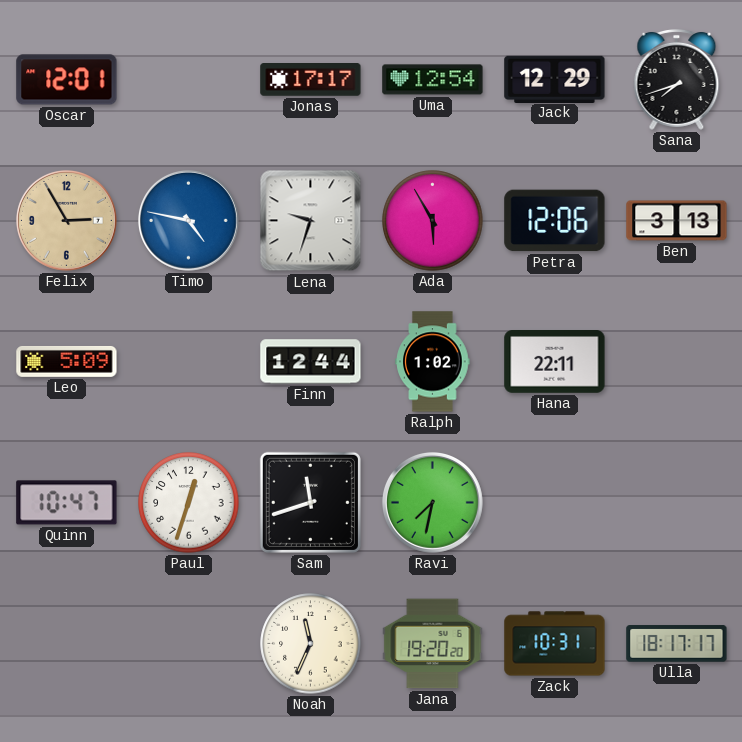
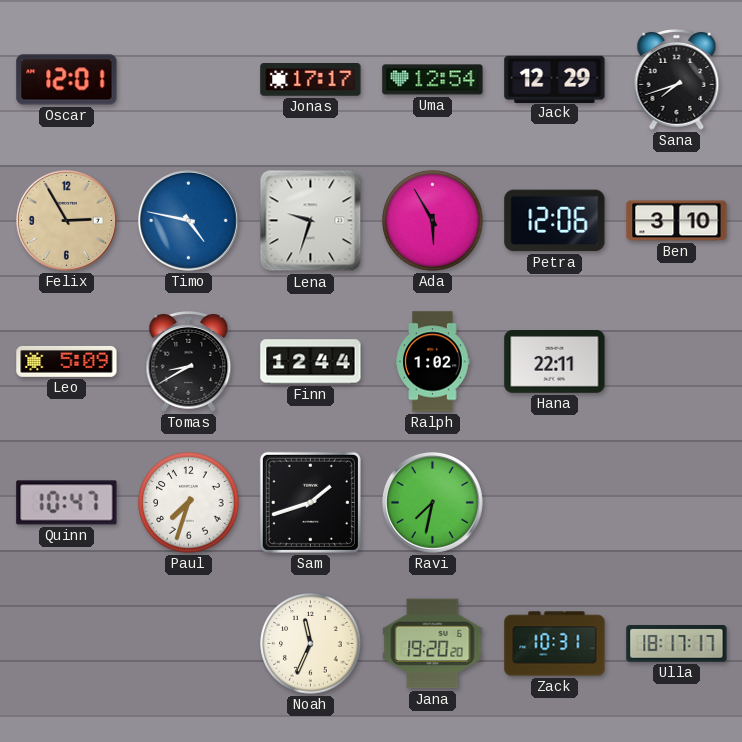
Ben: 3:13 -> 3:10 (677, 221)
Tomas: none -> 8:40 (189, 361)
Paul: 12:33 -> 7:33 (189, 503)
Sam: 11:42 -> 1:42 (310, 502)
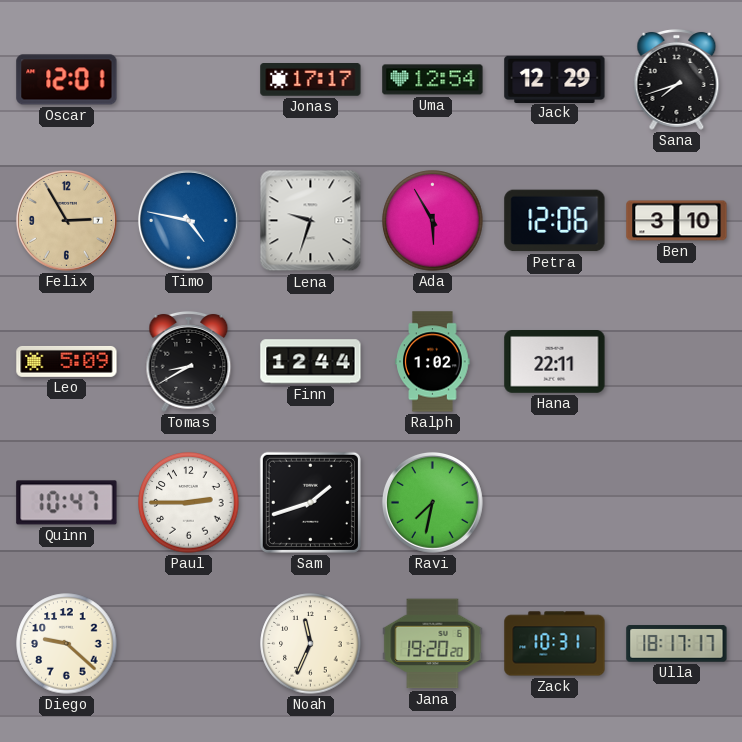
Paul: 7:33 -> 2:45 (189, 503)
Diego: none -> 9:22 (67, 644)
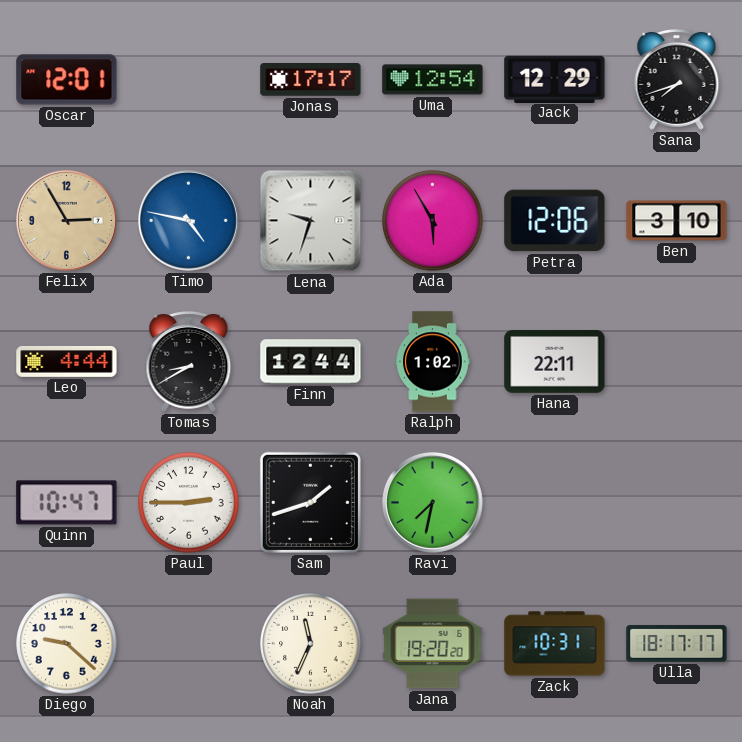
Leo: 5:09 -> 4:44 (67, 361)
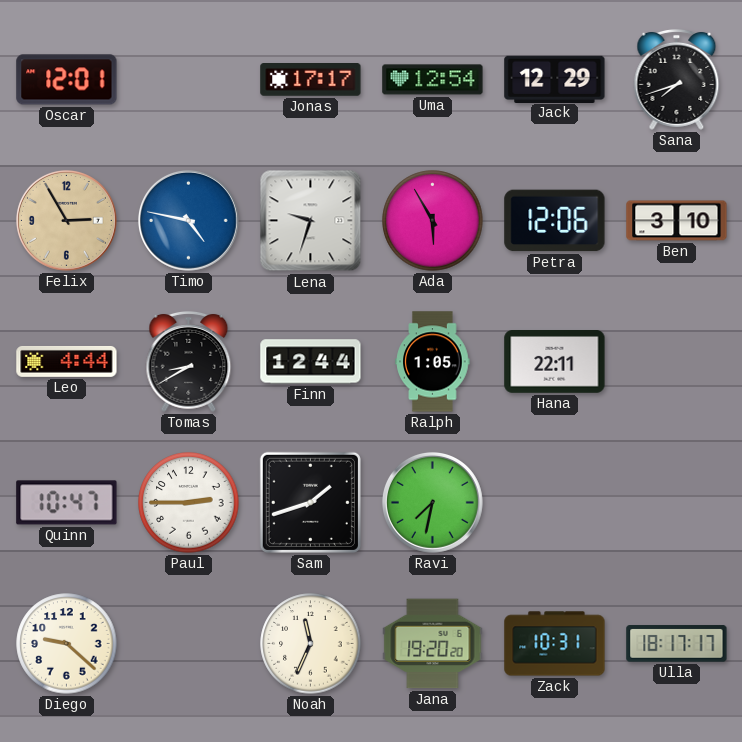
Ralph: 1:02 -> 1:05 (433, 362)
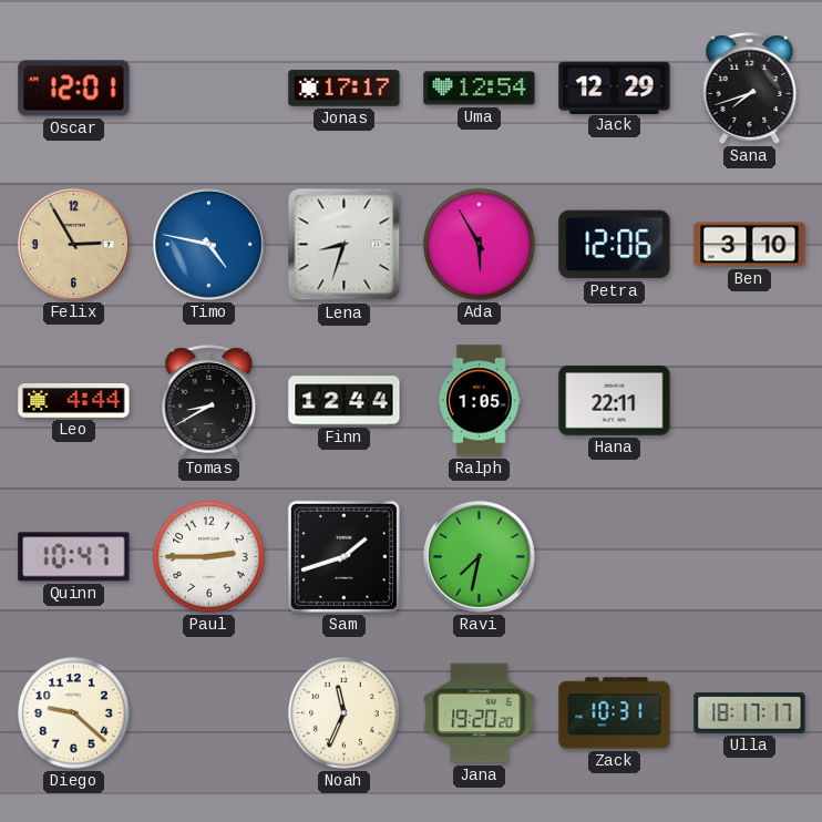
Lena: 9:33 -> 8:33 (345, 245)
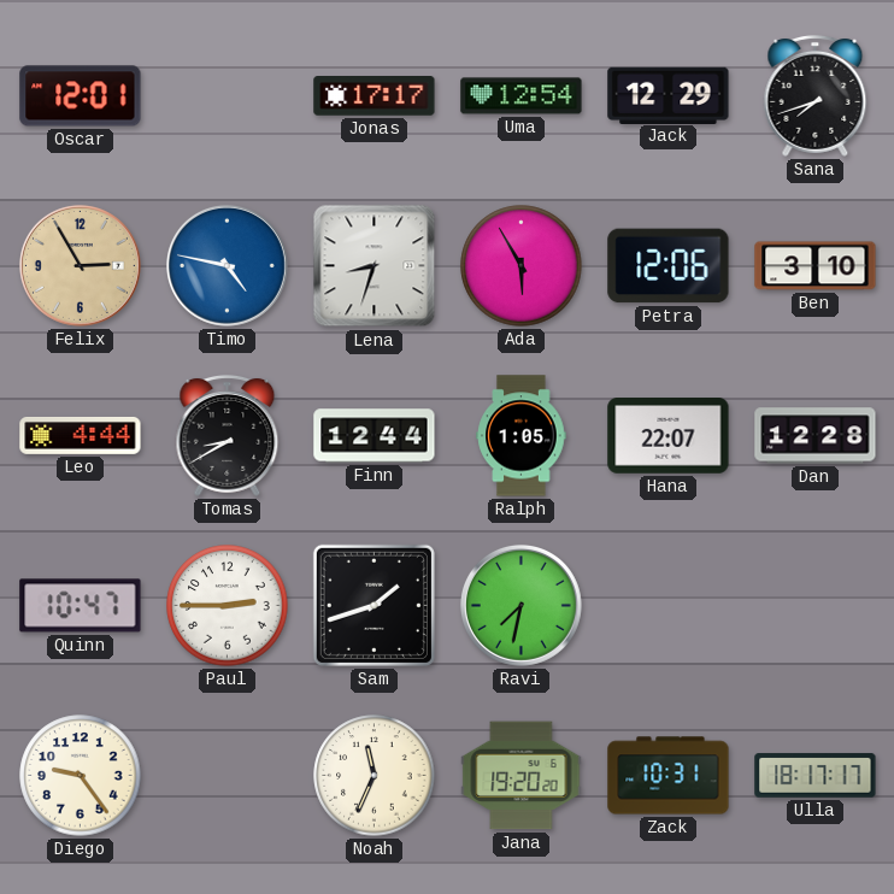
Hana: 22:11 -> 22:07 (669, 436)
Dan: none -> 12:28 (816, 436)
Diego: 9:22 -> 9:24 (81, 776)
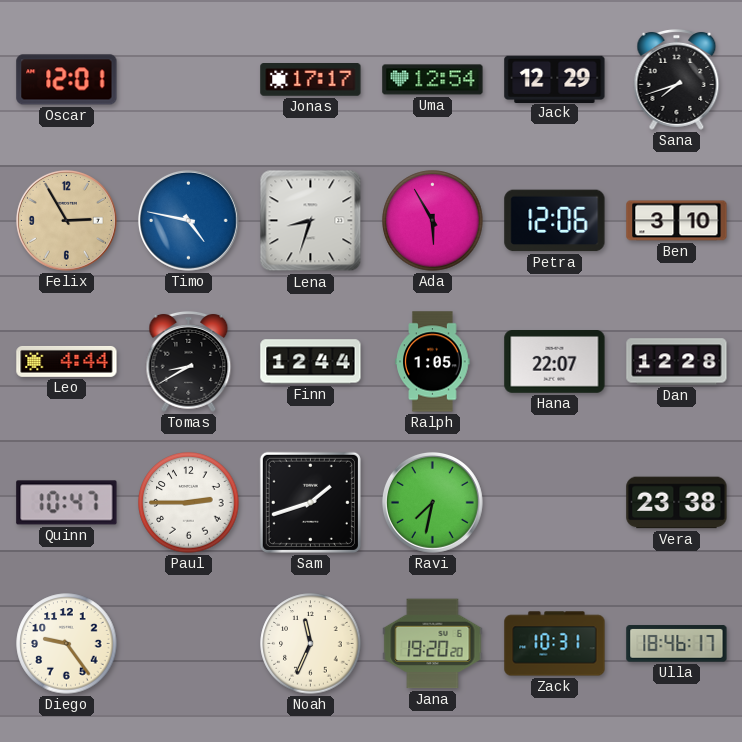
Vera: none -> 23:38 (677, 503)
Ulla: 18:17 -> 18:46 (677, 644)
